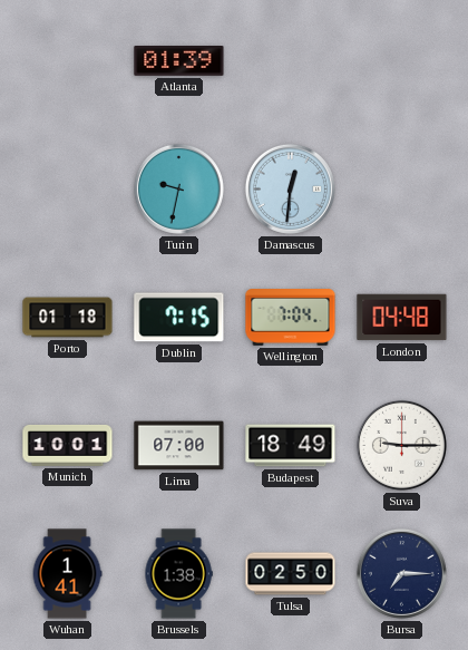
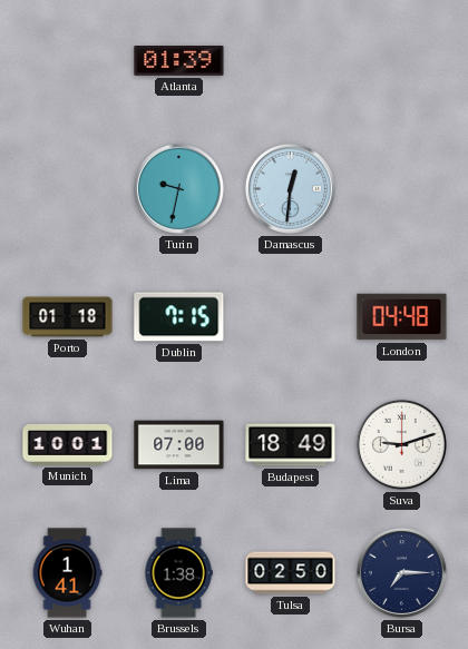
Wellington: 7:04 -> none (291, 318)
Suva: 9:15 -> 9:12 (401, 444)
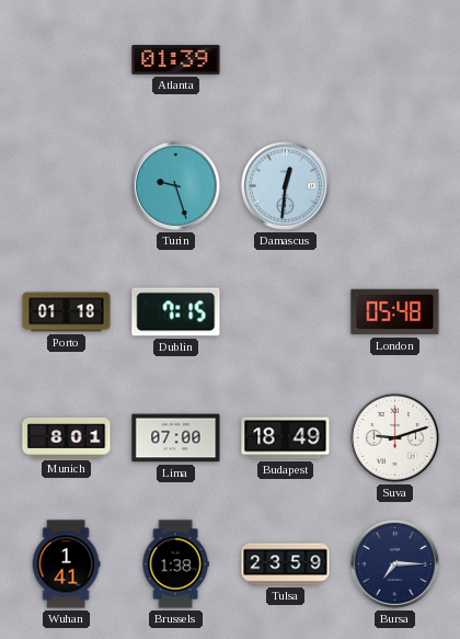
Turin: 9:32 -> 9:27 (175, 185)
London: 04:48 -> 05:48 (395, 312)
Munich: 10:01 -> 8:01 (67, 437)
Tulsa: 02:50 -> 23:59 (286, 564)
